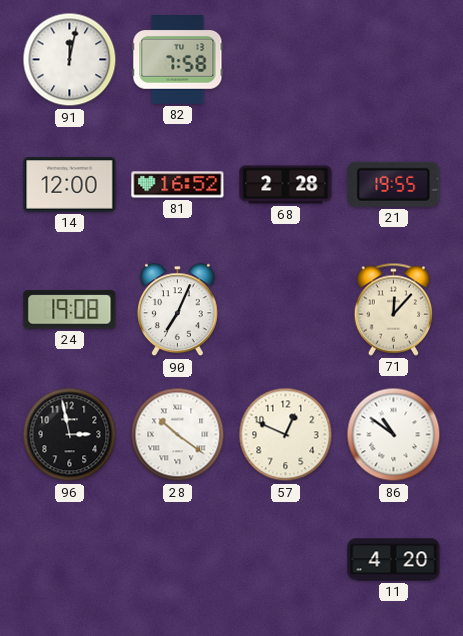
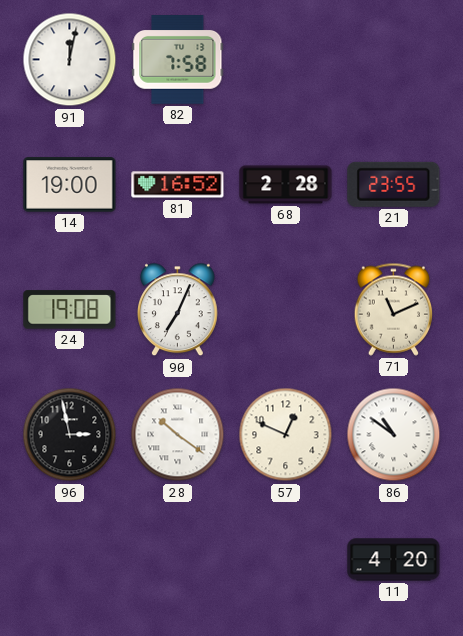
14: 12:00 -> 19:00 (70, 185)
21: 19:55 -> 23:55 (394, 184)
71: 12:07 -> 11:11 (394, 309)
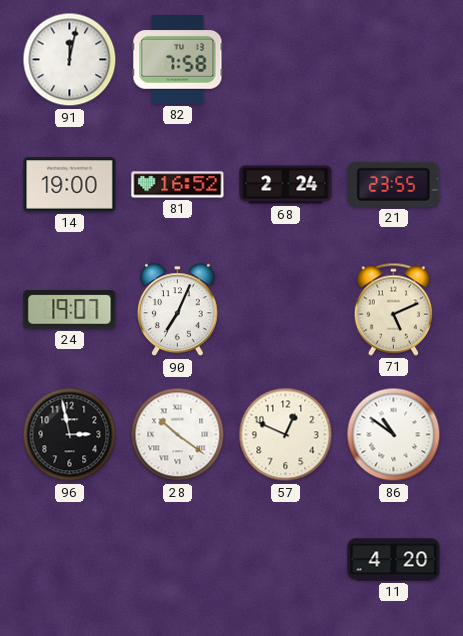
68: 2:28 -> 2:24 (286, 185)
24: 19:08 -> 19:07 (70, 310)
71: 11:11 -> 5:11 (394, 309)
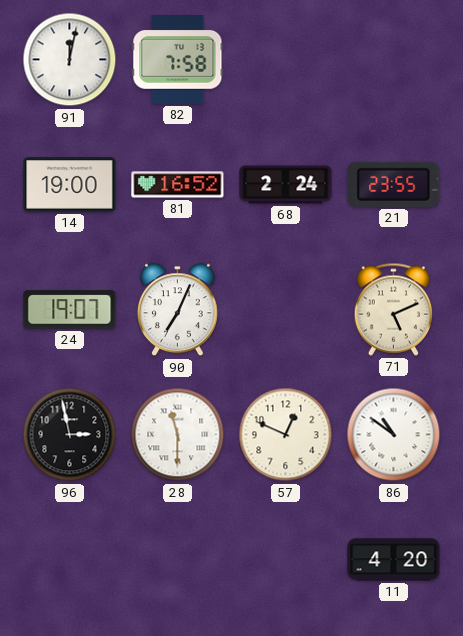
28: 10:21 -> 11:30 (178, 435)
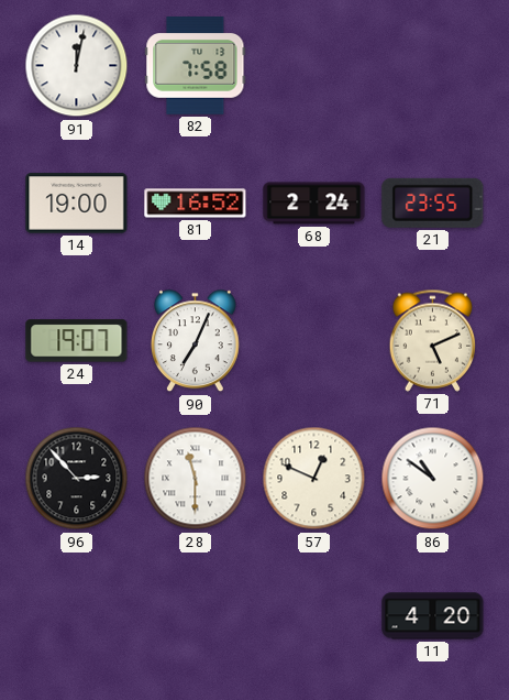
96: 2:58 -> 2:53 (77, 479)
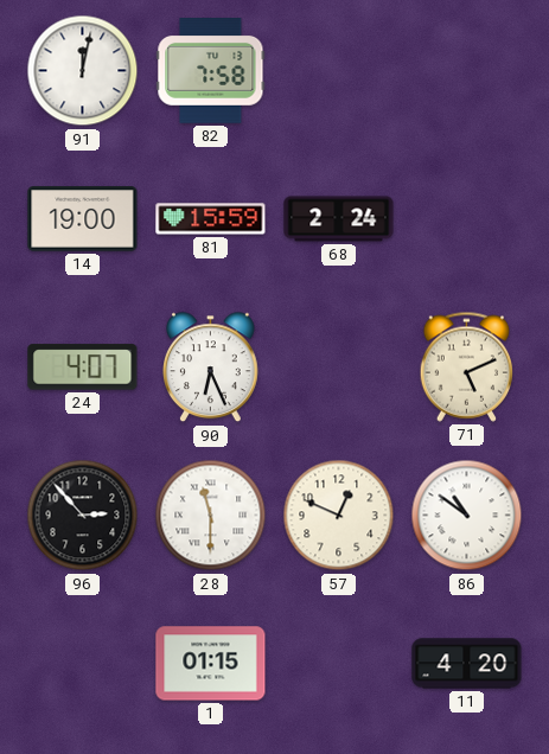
81: 16:52 -> 15:59 (211, 219)
21: 23:55 -> none (433, 203)
24: 19:07 -> 4:07 (83, 368)
90: 7:04 -> 6:26 (211, 368)
1: none -> 01:15 (211, 664)
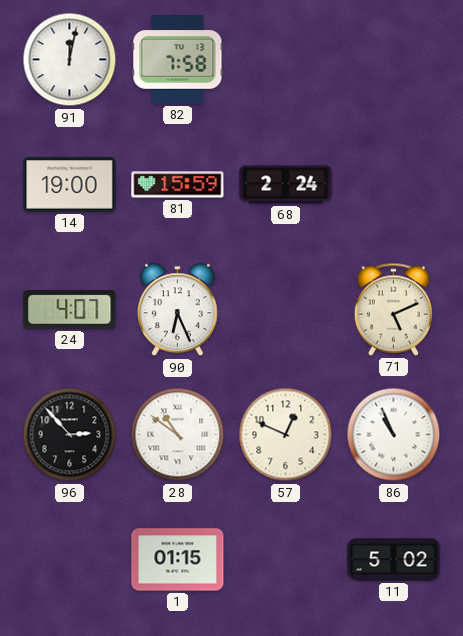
28: 11:30 -> 10:51 (178, 435)
86: 10:51 -> 10:56 (394, 435)
11: 4:20 -> 5:02 (394, 560)
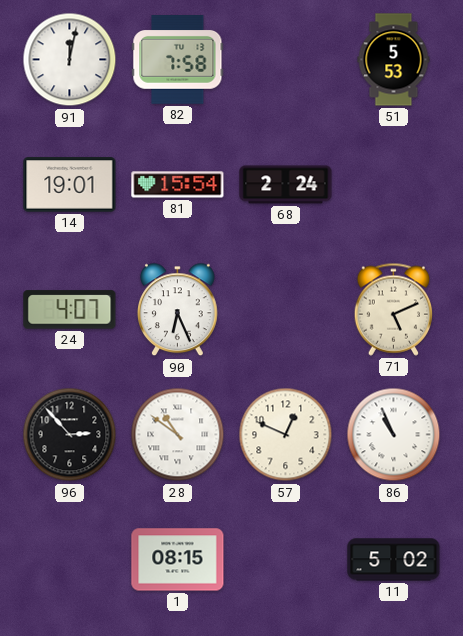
51: none -> 5:53 (394, 60)
14: 19:00 -> 19:01 (70, 185)
81: 15:59 -> 15:54 (178, 185)
1: 01:15 -> 08:15 (178, 560)
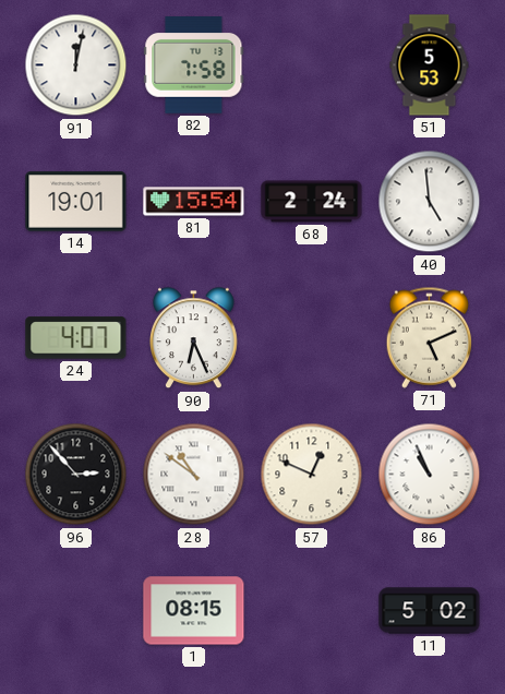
40: none -> 4:59 (430, 202)
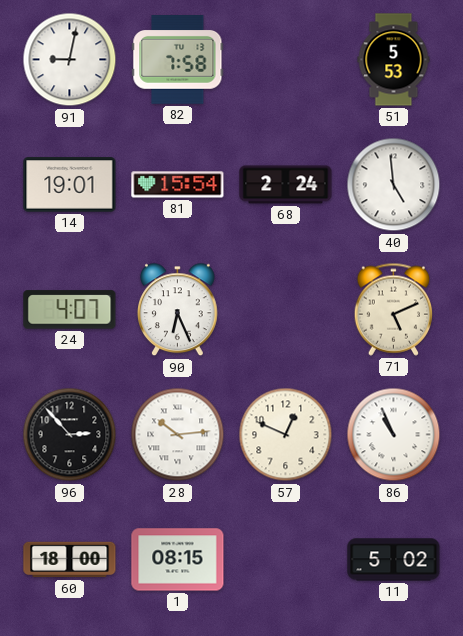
91: 12:02 -> 9:02 (70, 60)
28: 10:51 -> 10:14 (178, 435)
60: none -> 18:00 (70, 560)
